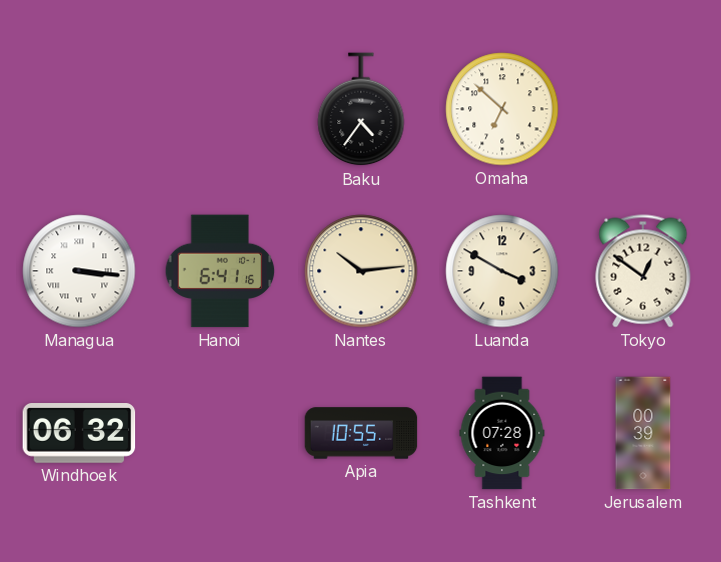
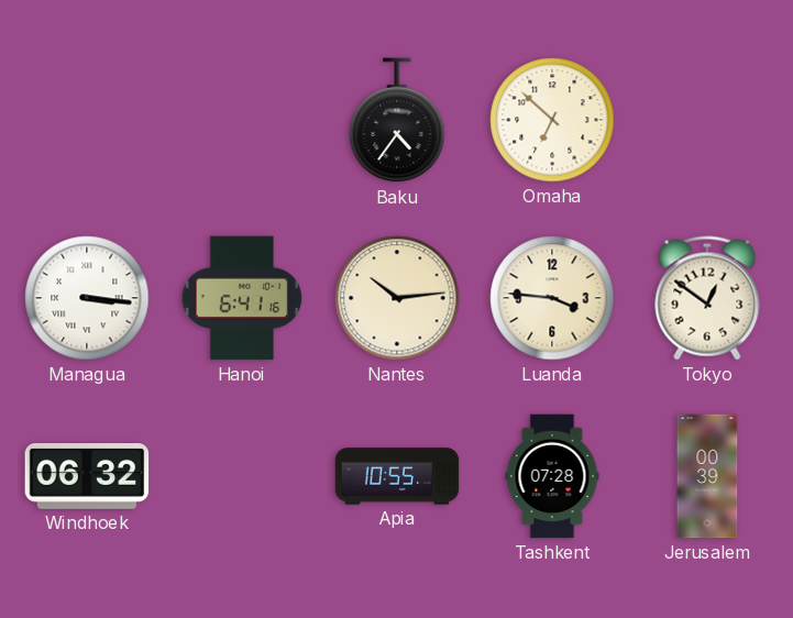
Luanda: 3:50 -> 3:46 (552, 298)
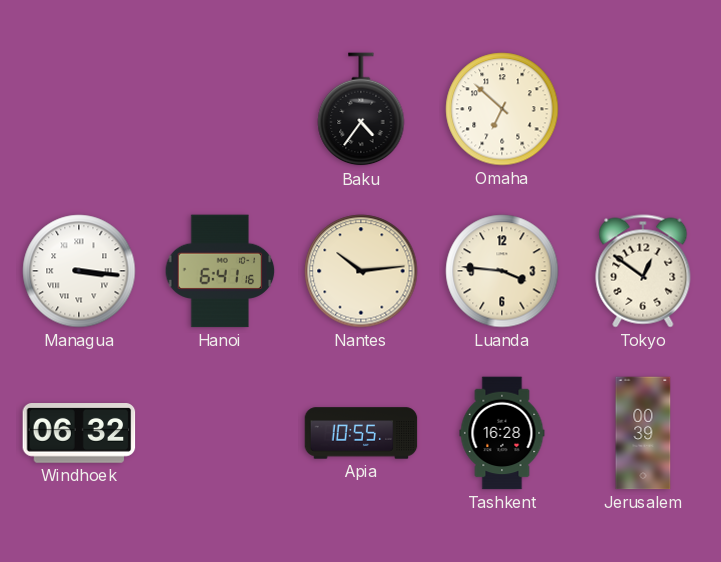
Tashkent: 07:28 -> 16:28 (502, 433)
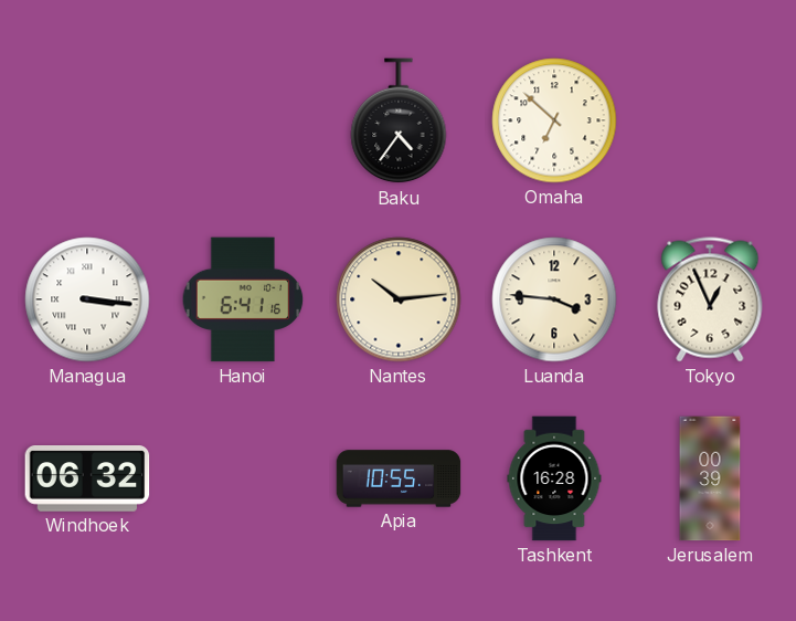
Tokyo: 12:51 -> 12:56 (710, 299)
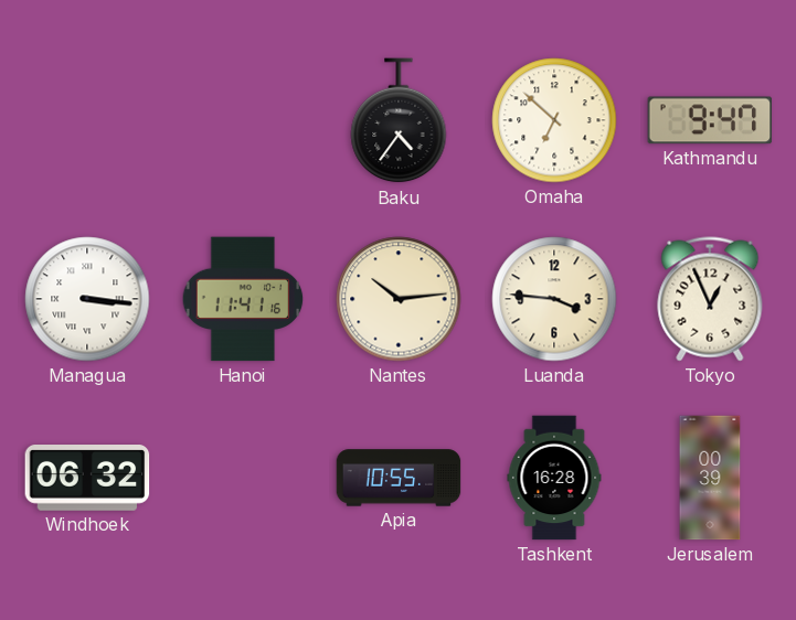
Kathmandu: none -> 9:47 (710, 120)
Hanoi: 6:41 -> 11:41 (243, 299)
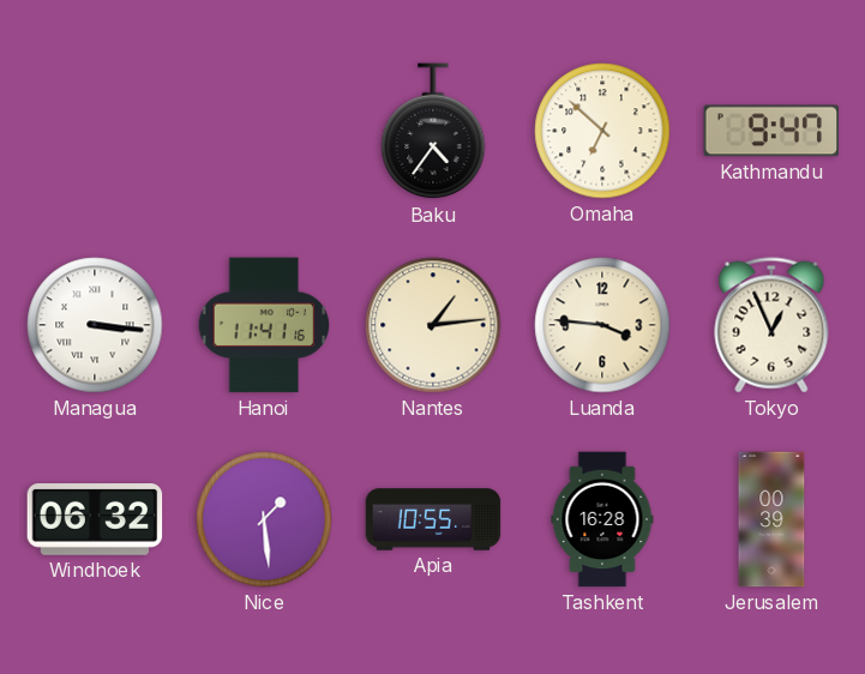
Nantes: 10:14 -> 1:14 (433, 325)
Nice: none -> 1:29 (264, 519)
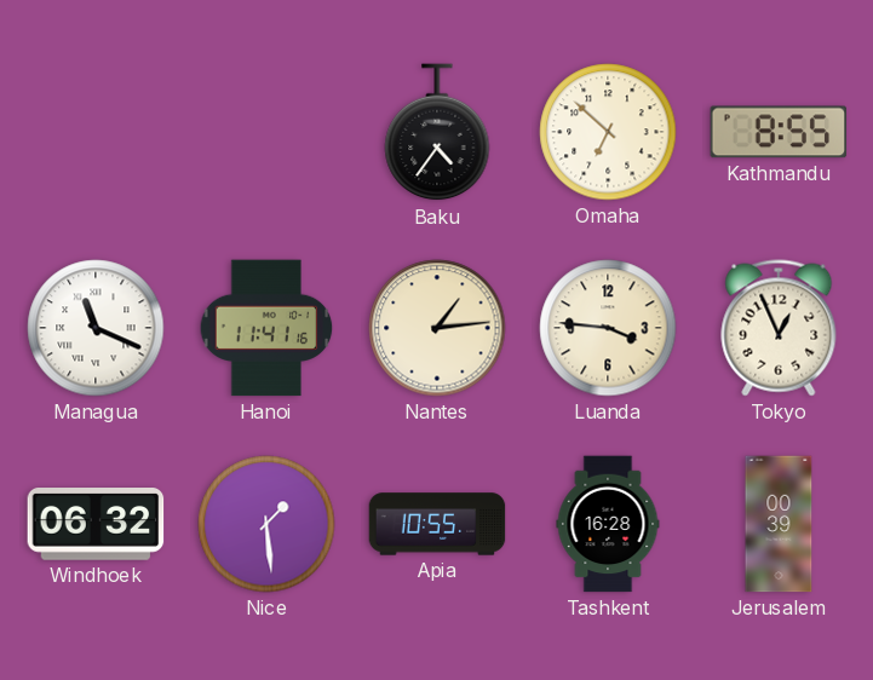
Kathmandu: 9:47 -> 8:55 (779, 132)
Managua: 3:16 -> 11:19 (96, 328)
